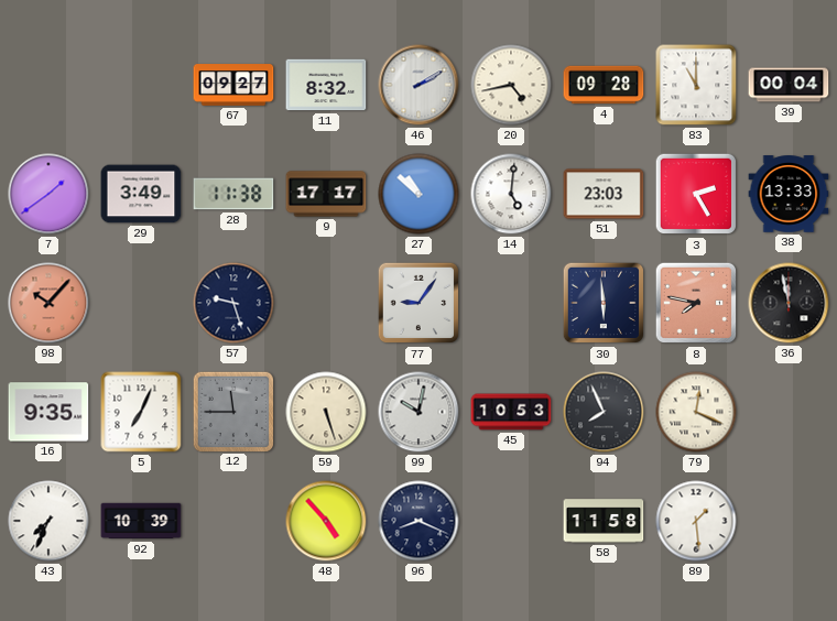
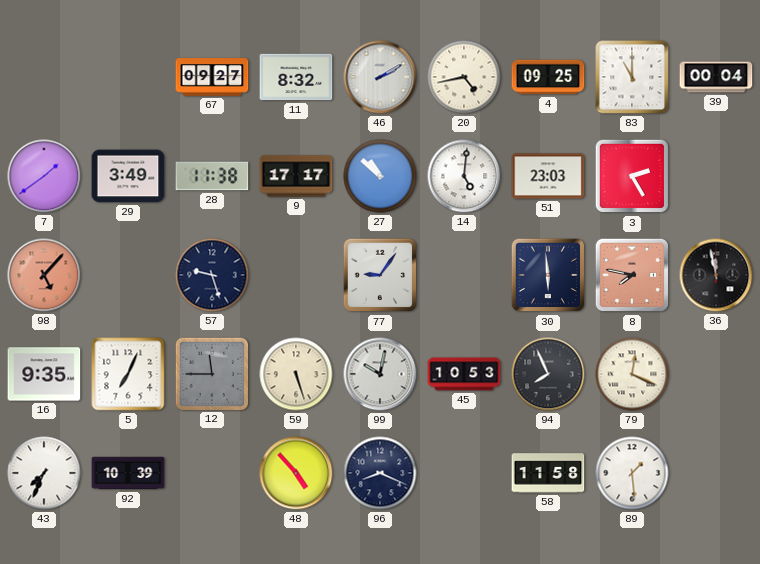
4: 09:28 -> 09:25 (548, 77)
38: 13:33 -> none (789, 194)
98: 10:07 -> 5:07 (44, 275)
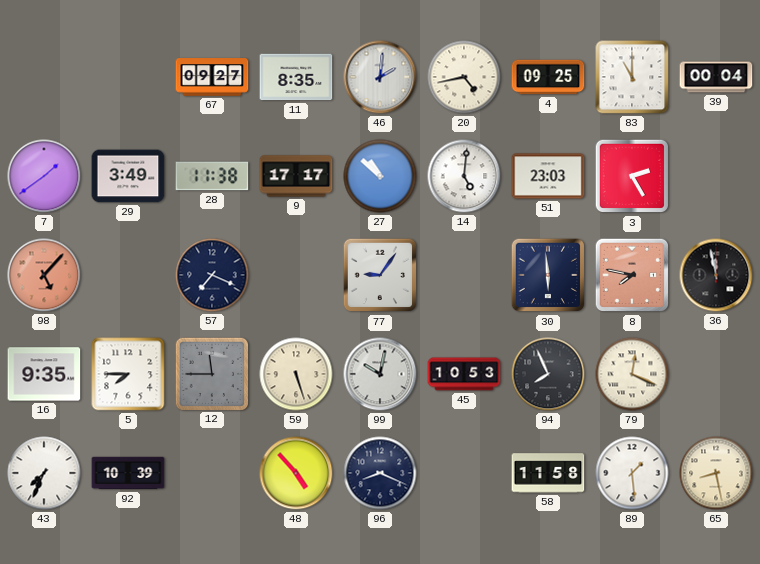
11: 8:32 -> 8:35 (296, 77)
46: 2:10 -> 2:01 (380, 77)
57: 9:27 -> 7:19 (212, 275)
5: 7:04 -> 7:45 (128, 374)
65: none -> 8:28 (716, 473)
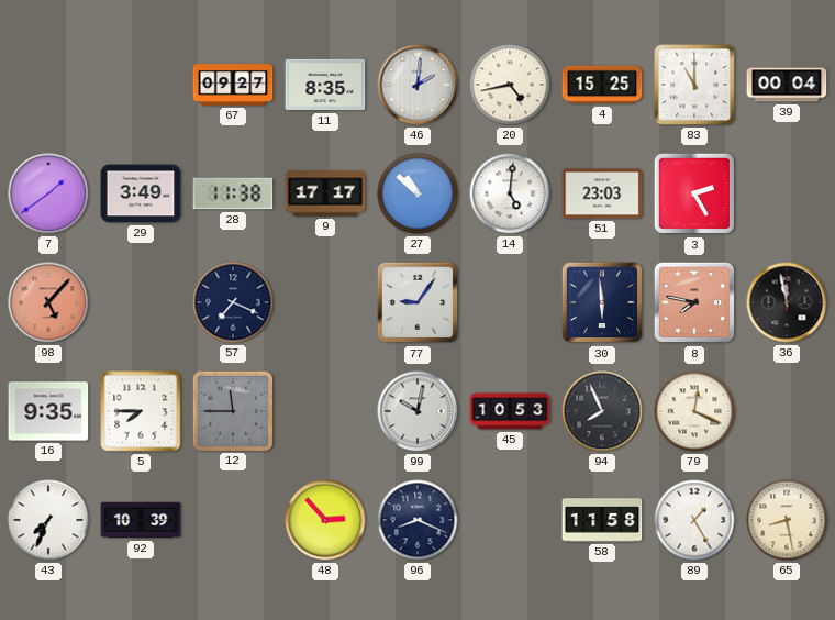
4: 09:25 -> 15:25 (602, 85)
59: 5:27 -> none (296, 374)
48: 4:53 -> 2:53 (325, 520)
89: 1:29 -> 1:25 (694, 520)
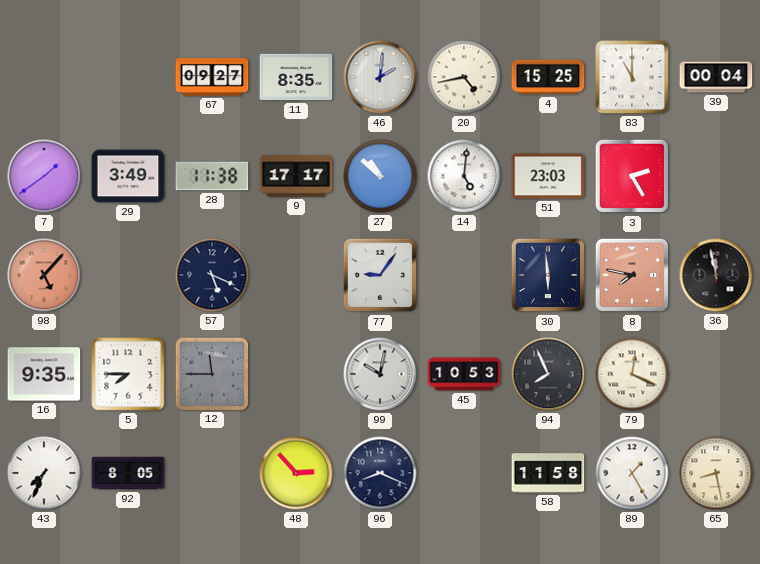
57: 7:19 -> 5:19 (212, 275)
92: 10:39 -> 8:05 (128, 473)
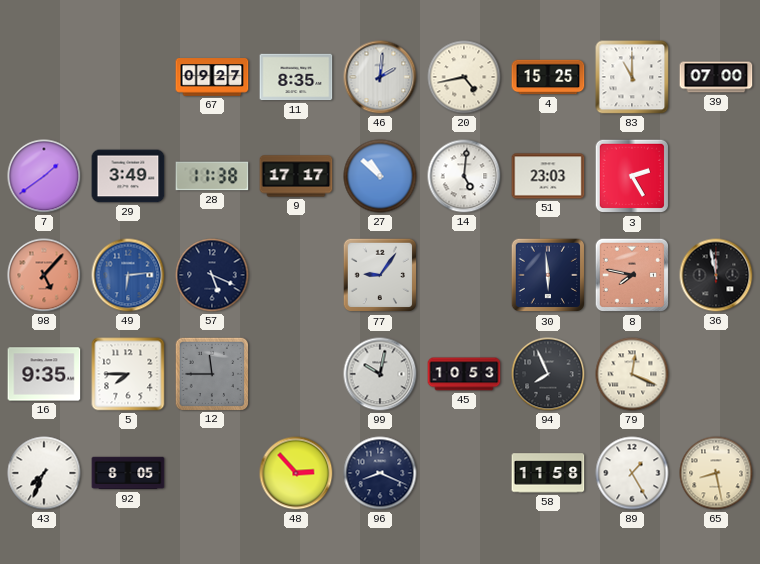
39: 00:04 -> 07:00 (716, 77)
49: none -> 6:14 (128, 275)
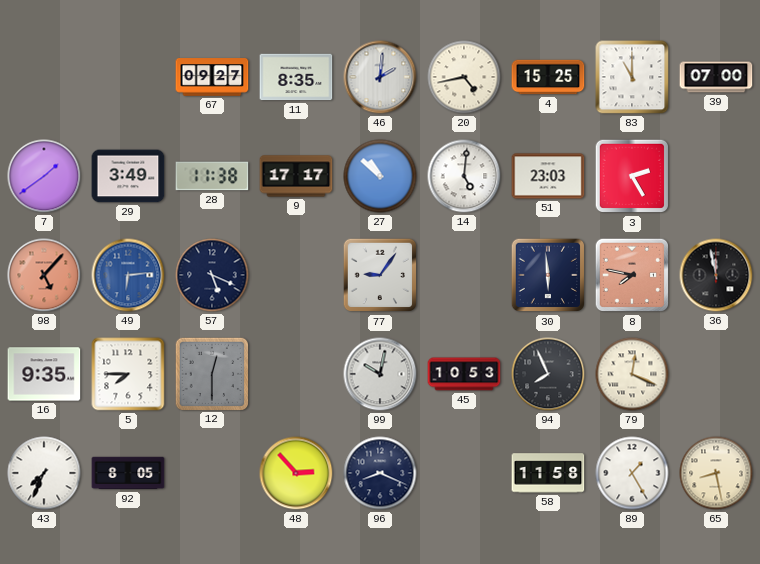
12: 11:45 -> 12:30 (211, 373)
